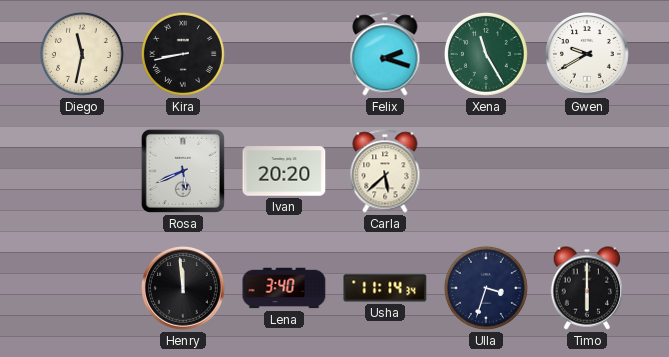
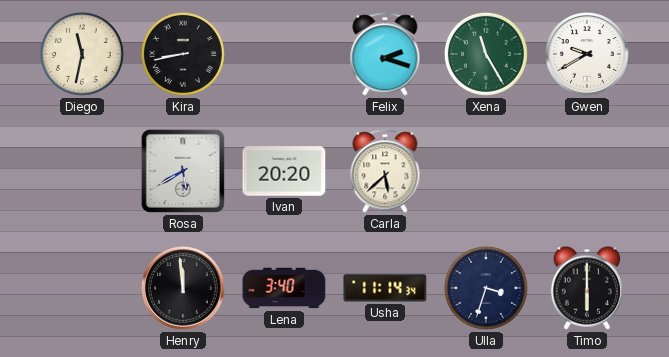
Rosa: 5:41 -> 5:40 (183, 171)
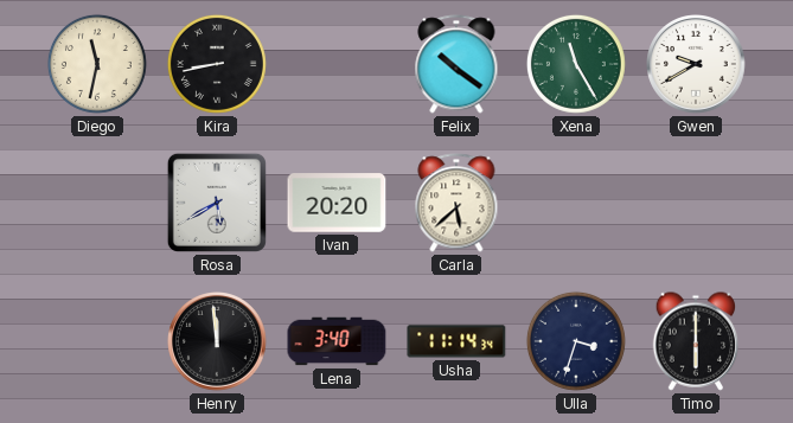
Felix: 2:18 -> 10:21 (456, 64)
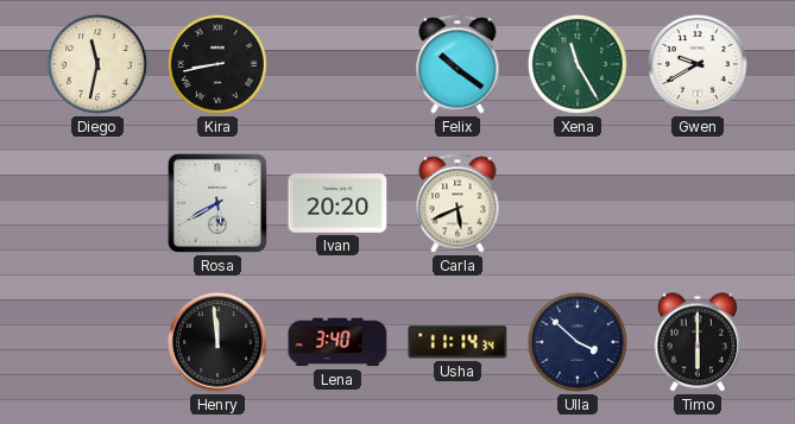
Carla: 5:38 -> 5:41 (458, 203)
Ulla: 3:33 -> 3:52 (578, 342)
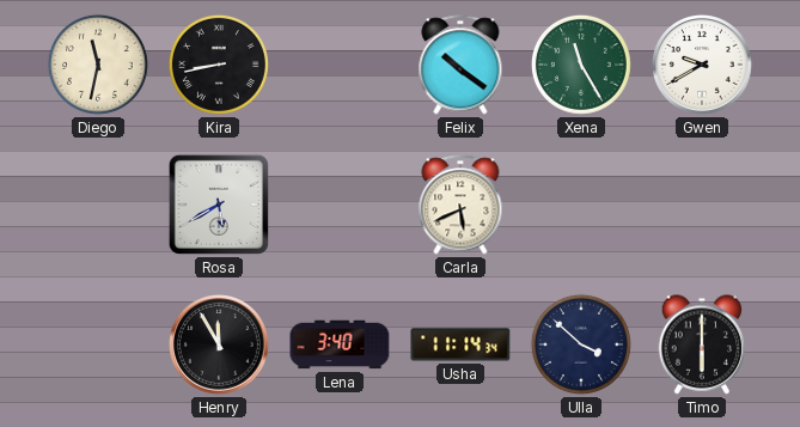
Ivan: 20:20 -> none (337, 203)
Henry: 11:59 -> 11:55 (220, 346)
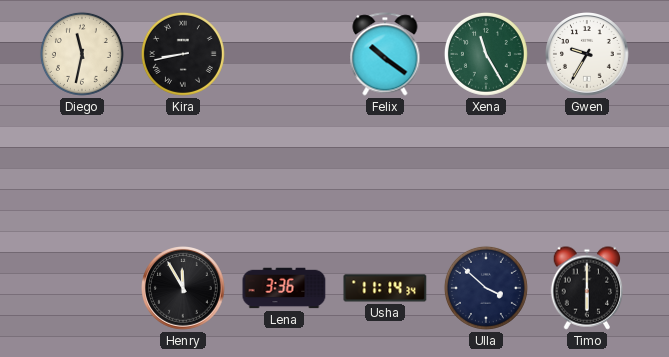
Gwen: 9:40 -> 9:35 (588, 55)
Rosa: 5:40 -> none (219, 205)
Carla: 5:41 -> none (460, 205)
Lena: 3:40 -> 3:36 (284, 288)
